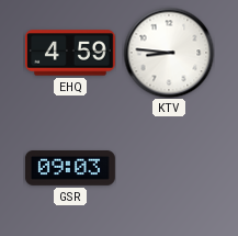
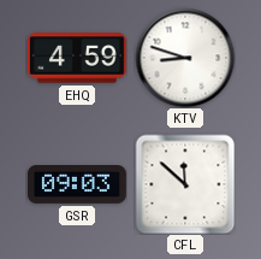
KTV: 8:46 -> 8:48 (185, 58)
CFL: none -> 11:52 (185, 184)
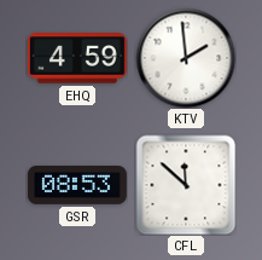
KTV: 8:48 -> 1:59 (186, 58)
GSR: 09:03 -> 08:53 (77, 186)
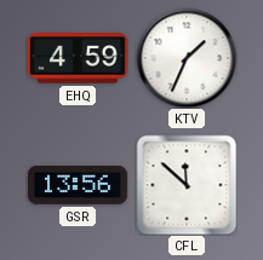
KTV: 1:59 -> 1:34 (187, 58)
GSR: 08:53 -> 13:56 (78, 186)
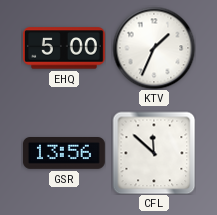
EHQ: 4:59 -> 5:00 (64, 48)
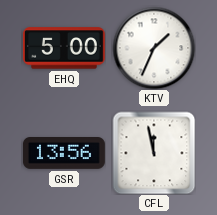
CFL: 11:52 -> 11:58 (154, 153)
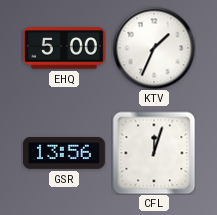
CFL: 11:58 -> 12:03 (154, 153)
